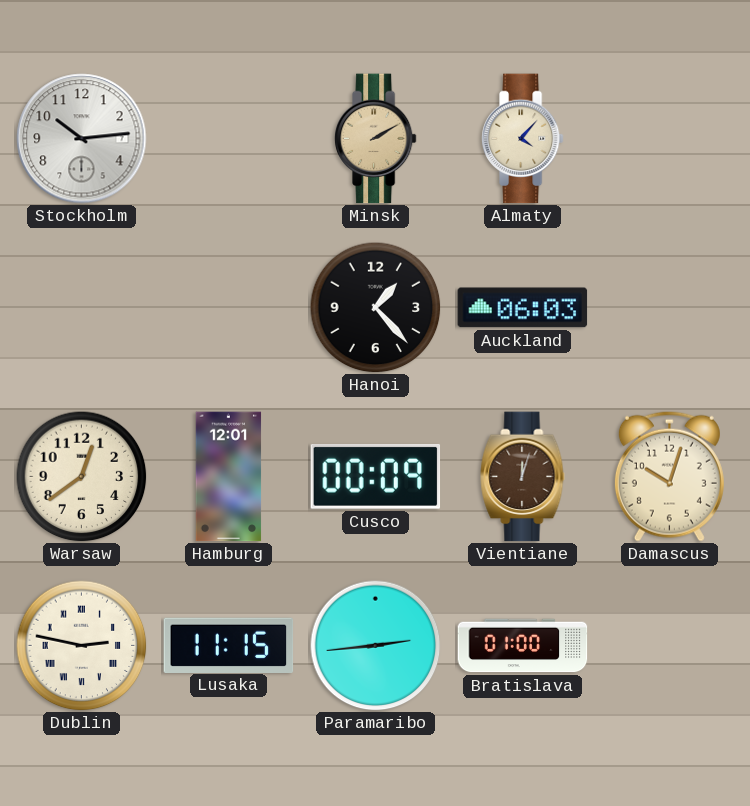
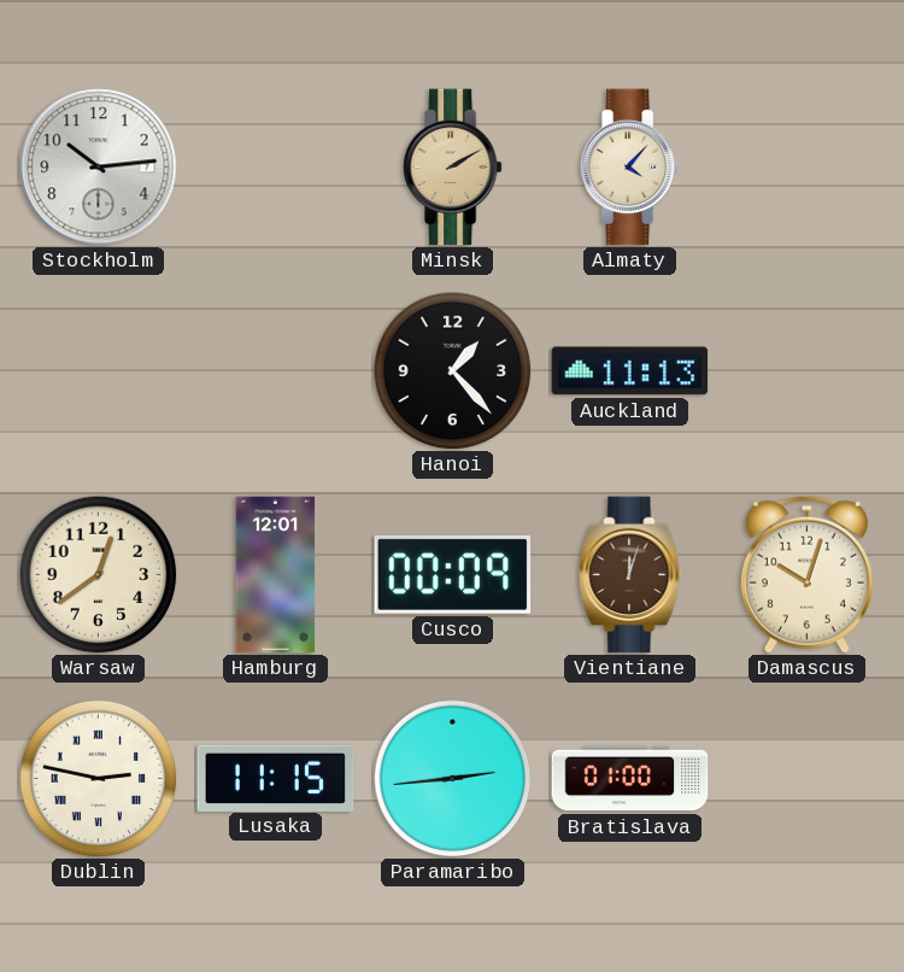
Auckland: 06:03 -> 11:13 (630, 371)
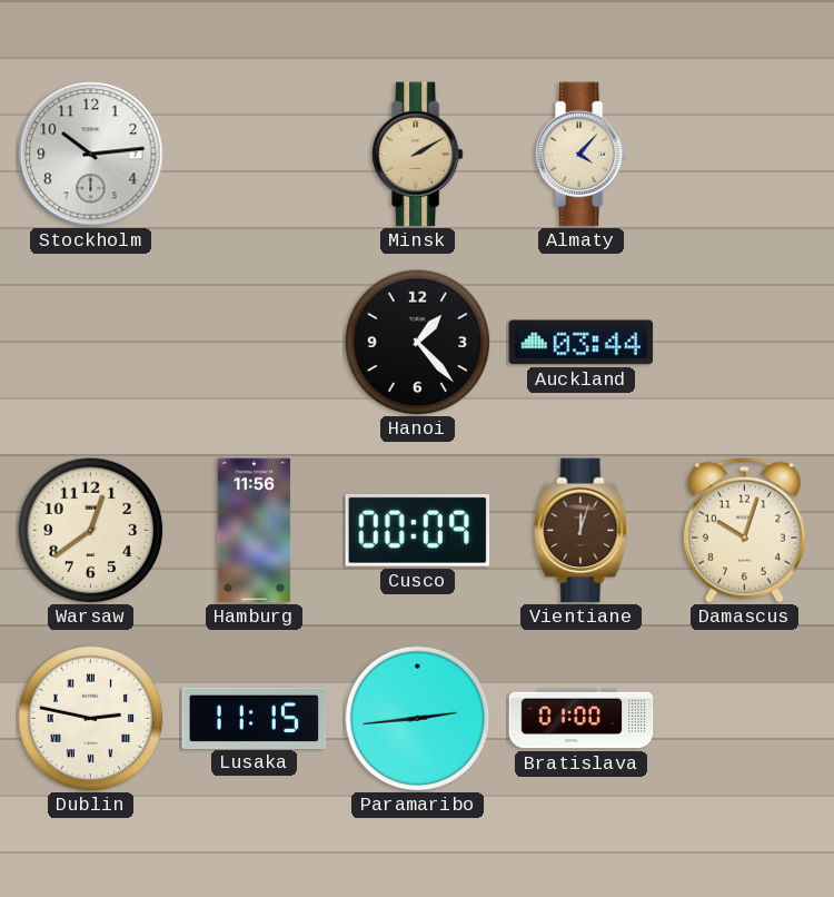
Auckland: 11:13 -> 03:44 (582, 343)
Hamburg: 12:01 -> 11:56 (255, 531)
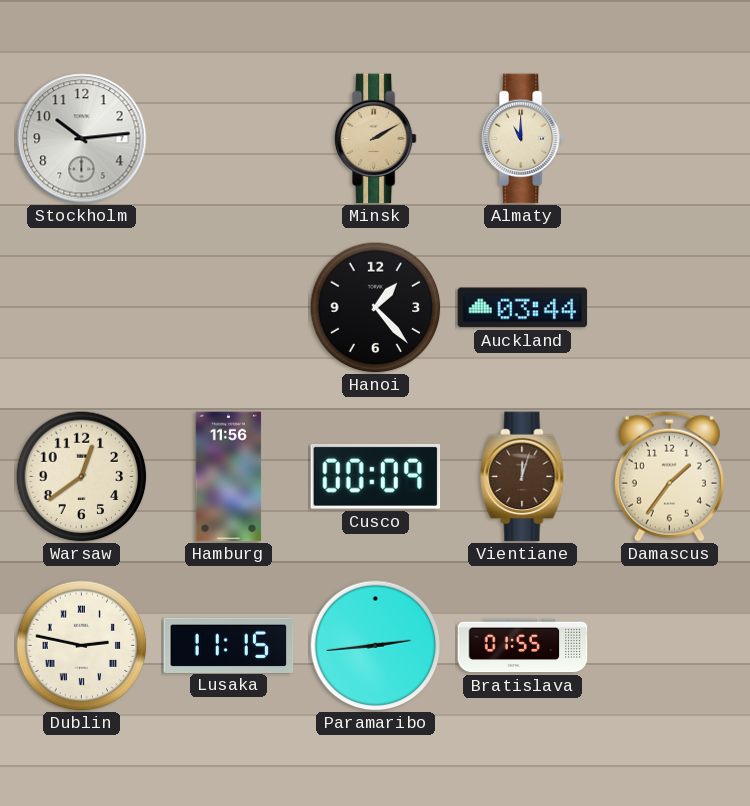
Almaty: 4:07 -> 11:00 (522, 139)
Damascus: 10:03 -> 1:36 (669, 476)
Bratislava: 01:00 -> 01:55 (523, 646)
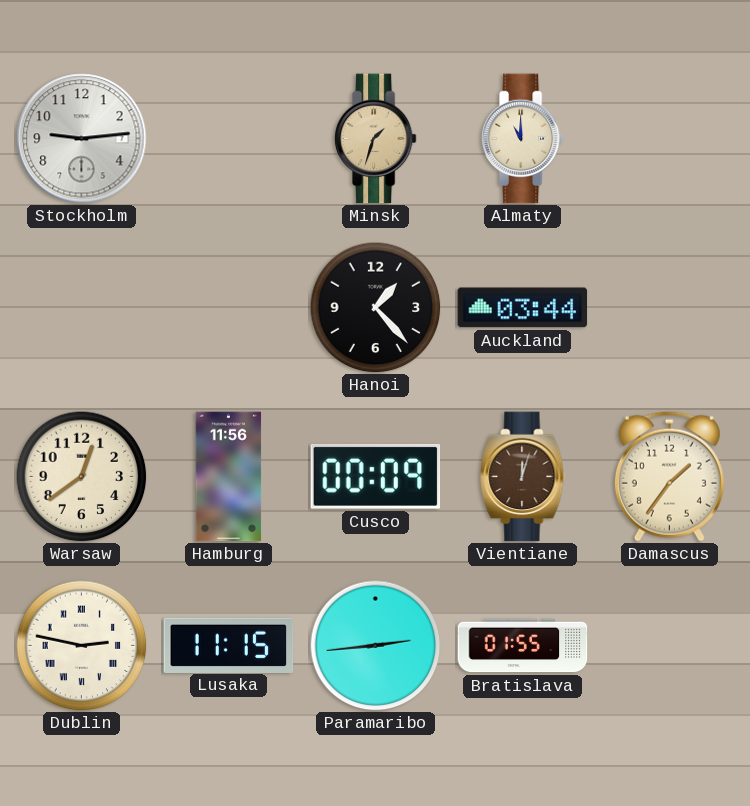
Stockholm: 10:14 -> 9:14 (82, 139)
Minsk: 2:10 -> 1:33 (375, 139)
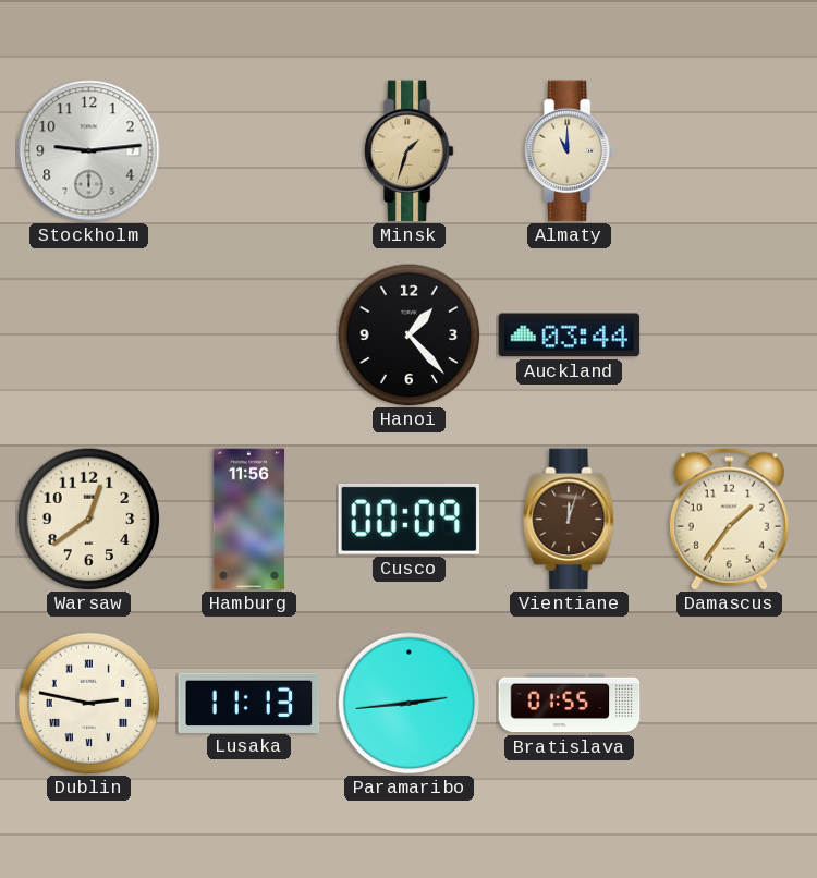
Lusaka: 11:15 -> 11:13 (249, 703)
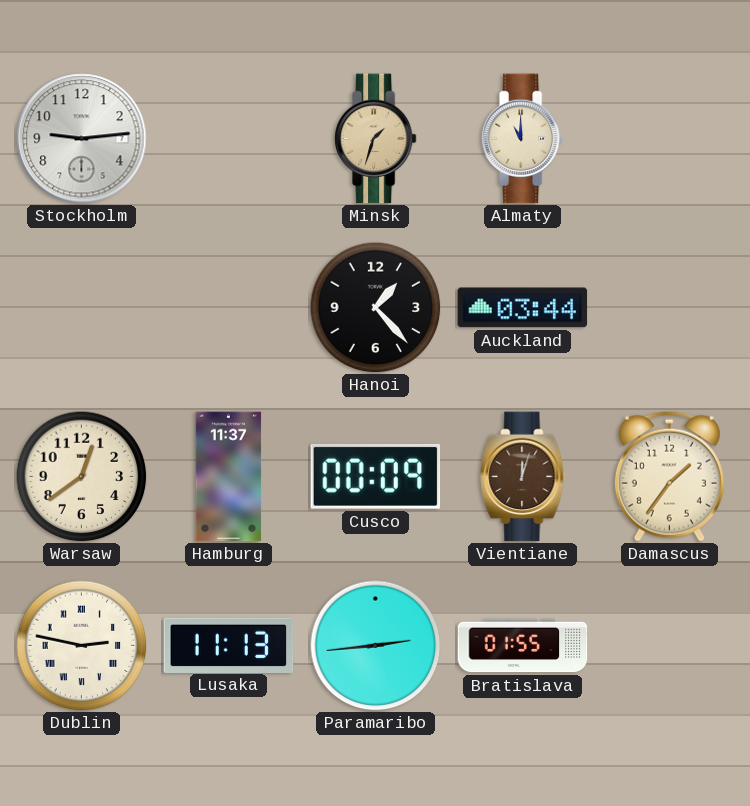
Hamburg: 11:56 -> 11:37 (229, 477)
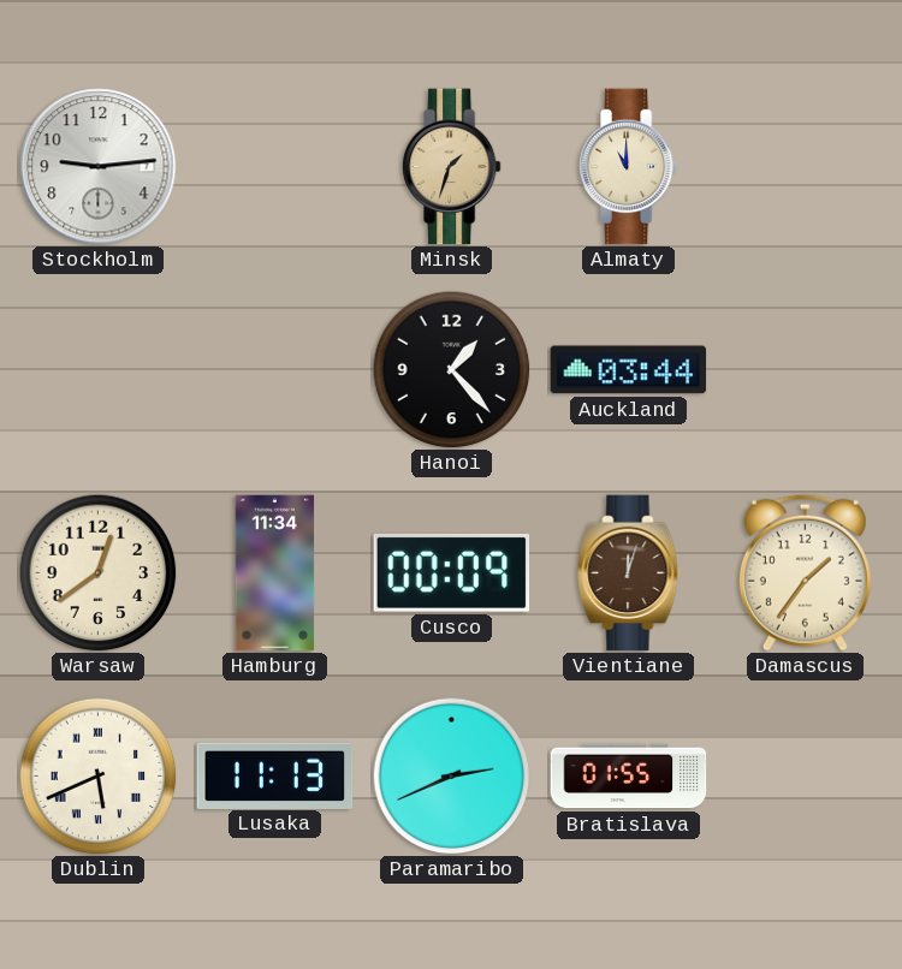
Hamburg: 11:37 -> 11:34 (275, 573)
Dublin: 2:47 -> 5:41 (99, 777)
Paramaribo: 2:44 -> 2:41 (452, 777)
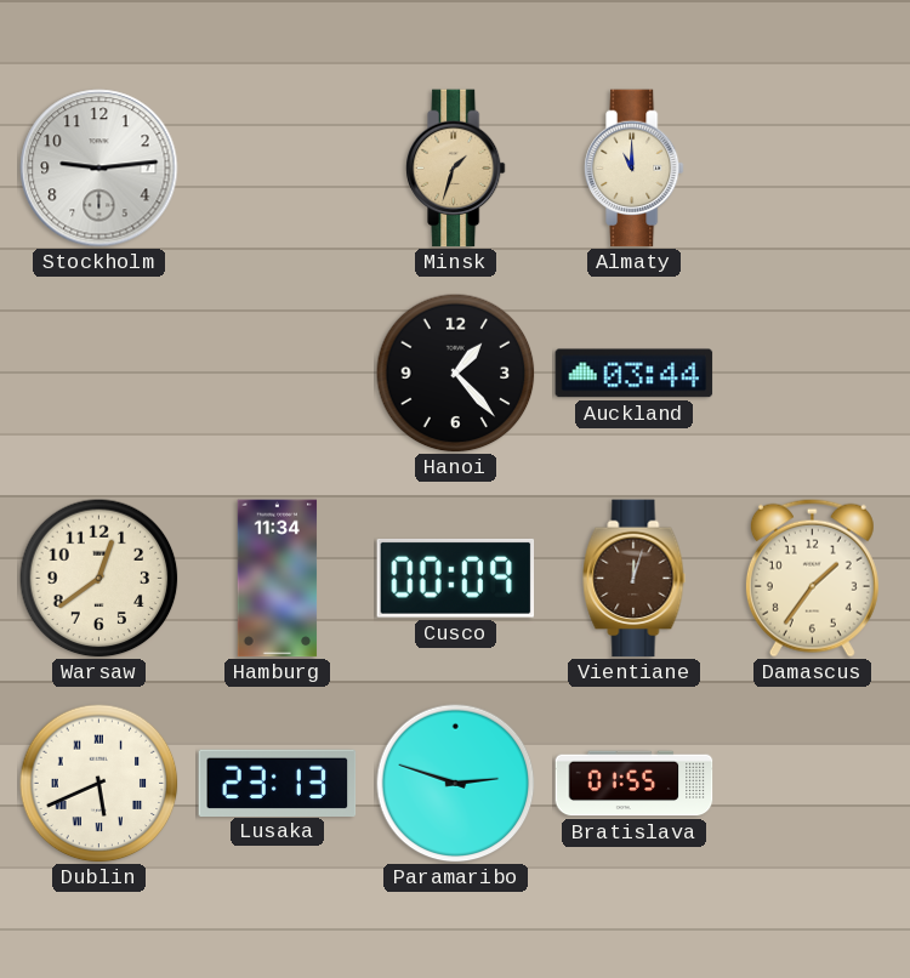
Lusaka: 11:13 -> 23:13 (278, 783)
Paramaribo: 2:41 -> 2:48 (456, 784)
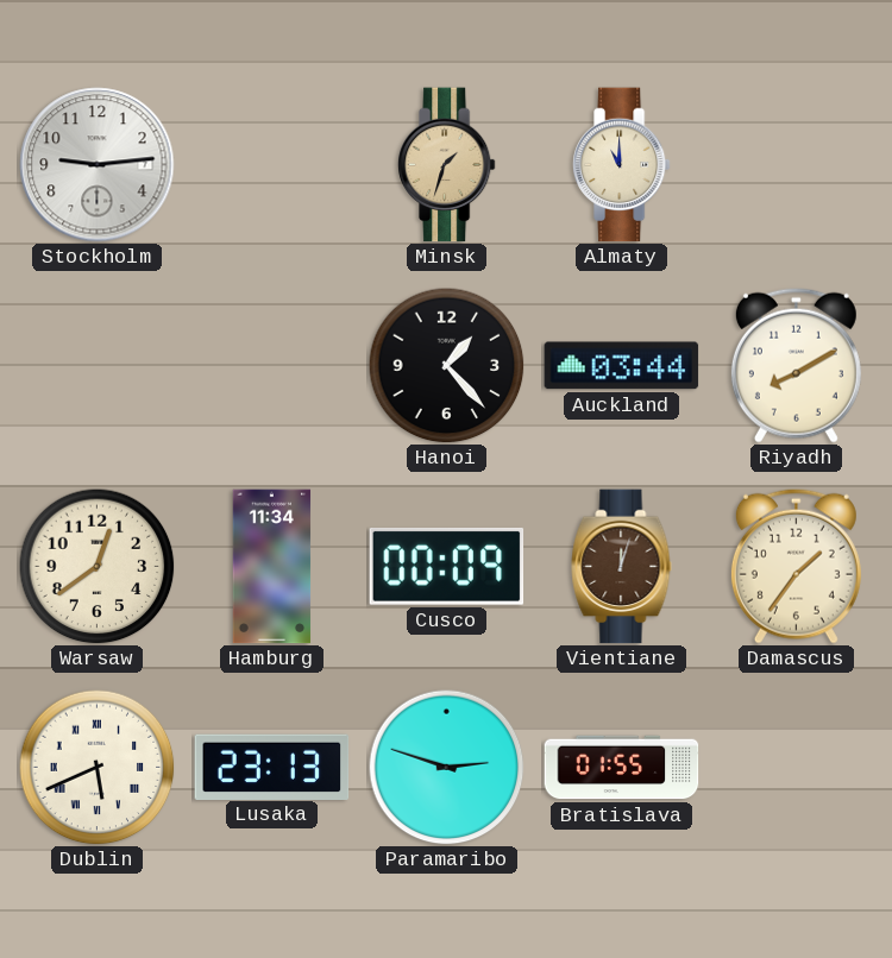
Riyadh: none -> 8:10 (796, 365)
